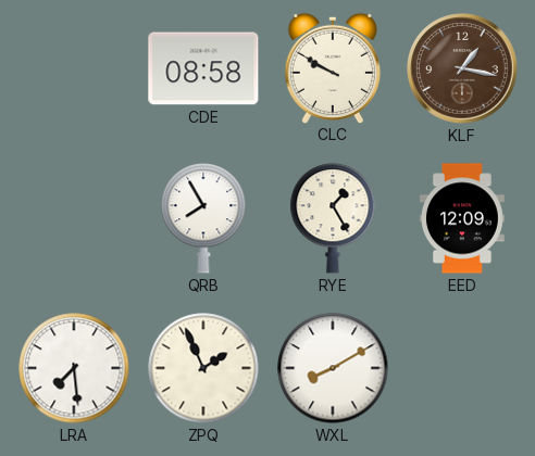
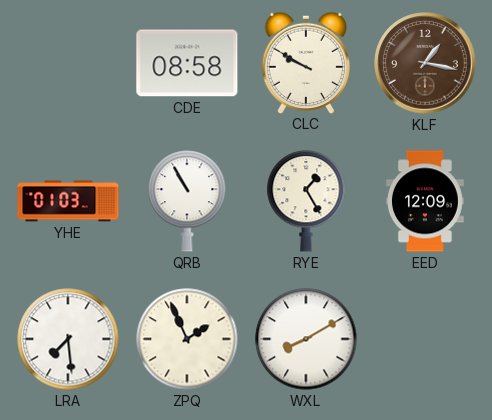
YHE: none -> 01:03 (68, 201)
QRB: 7:55 -> 10:55 (187, 201)
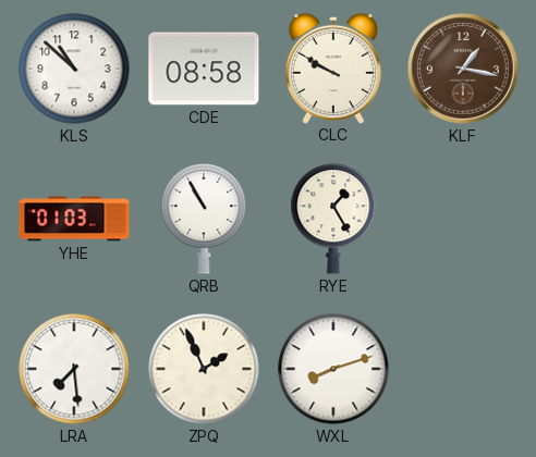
KLS: none -> 10:52 (74, 69)
EED: 12:09 -> none (425, 201)
WXL: 8:10 -> 8:12 (333, 369)
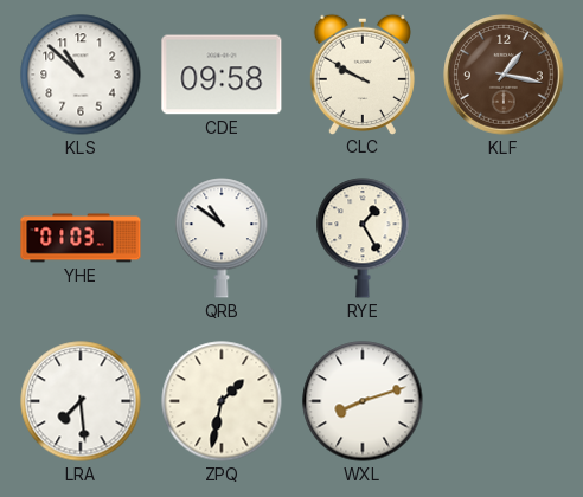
CDE: 08:58 -> 09:58 (222, 75)
QRB: 10:55 -> 10:51 (222, 238)
ZPQ: 1:56 -> 1:32 (222, 401)
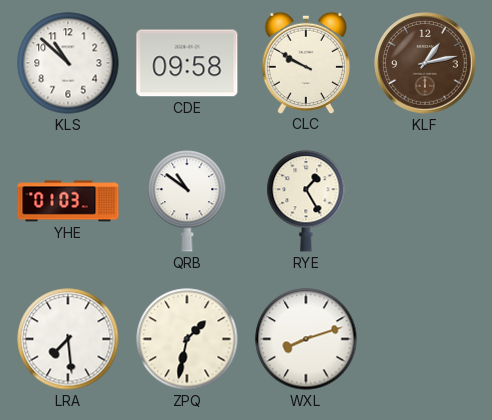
KLF: 1:17 -> 1:13 (425, 63)
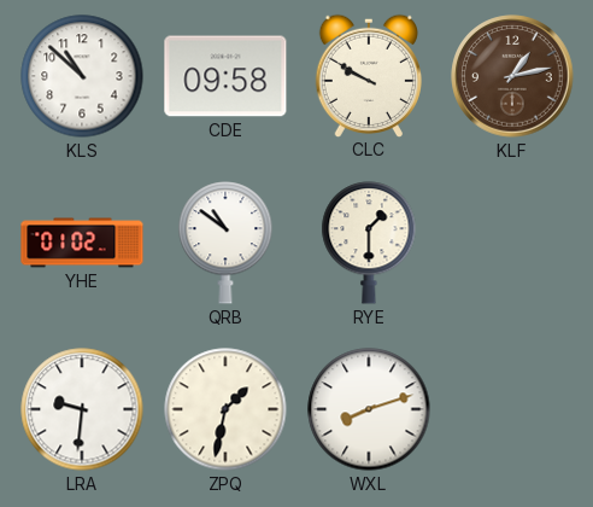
YHE: 01:03 -> 01:02 (82, 243)
RYE: 1:25 -> 1:30 (369, 243)
LRA: 7:29 -> 9:31 (82, 409)
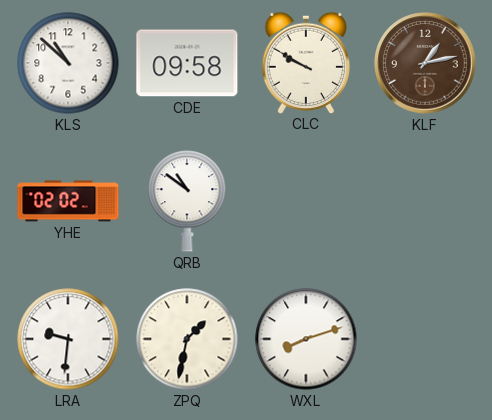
YHE: 01:02 -> 02:02 (68, 201)
RYE: 1:30 -> none (369, 243)
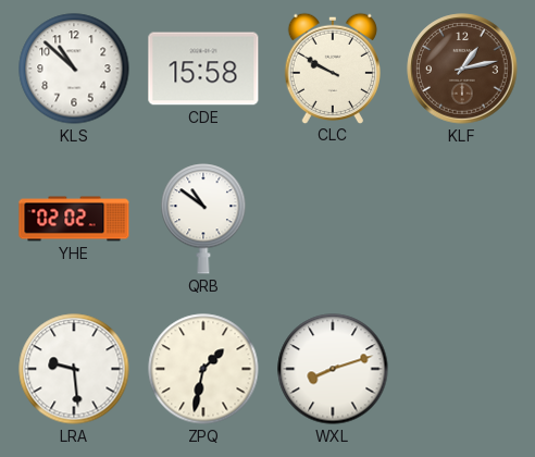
CDE: 09:58 -> 15:58 (203, 69)
LRA: 9:31 -> 9:29 (74, 369)
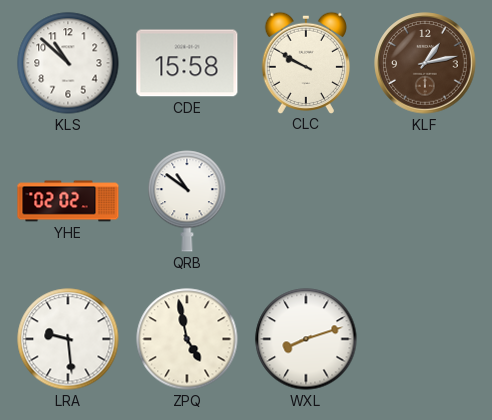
ZPQ: 1:32 -> 4:58 (187, 339)
